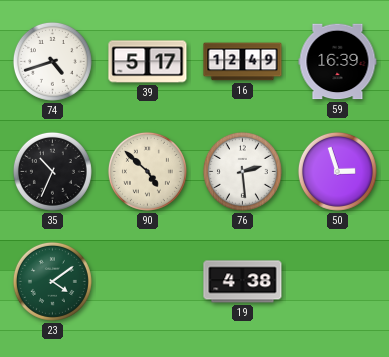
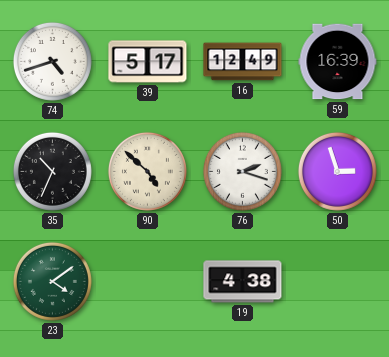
76: 2:29 -> 2:18 (242, 171)
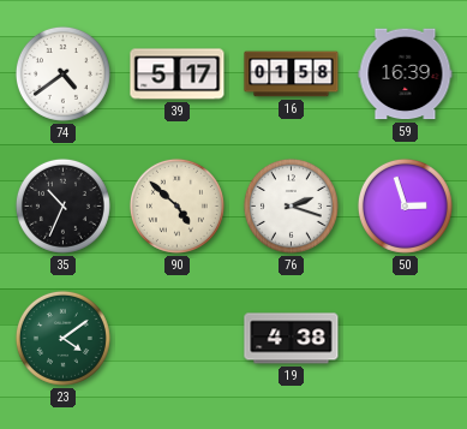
74: 4:42 -> 4:39 (62, 73)
16: 12:49 -> 01:58 (292, 75)
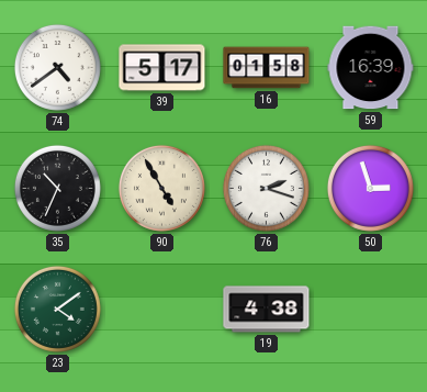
90: 4:52 -> 4:55 (161, 188)
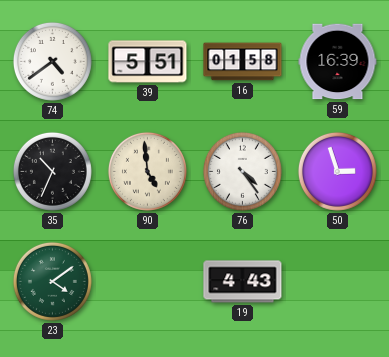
39: 5:17 -> 5:51 (148, 62)
90: 4:55 -> 4:59 (147, 171)
76: 2:18 -> 4:24 (242, 171)
19: 4:38 -> 4:43 (243, 282)
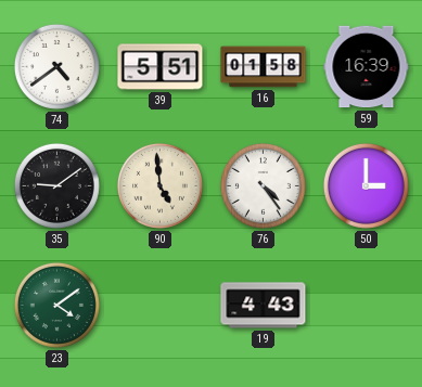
35: 10:34 -> 9:09 (56, 185)
50: 2:57 -> 3:00 (366, 185)
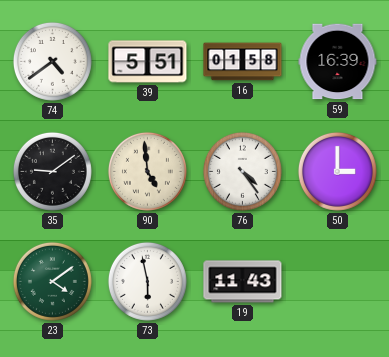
73: none -> 5:58 (147, 281)
19: 4:43 -> 11:43 (243, 282)
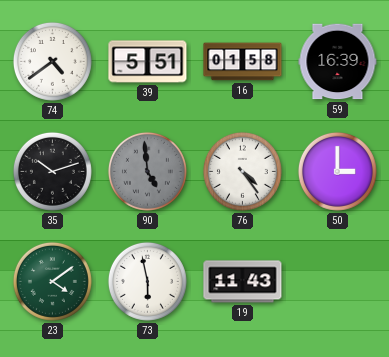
35: 9:09 -> 10:12 (52, 171)
90 dial: cream -> grey (147, 171)
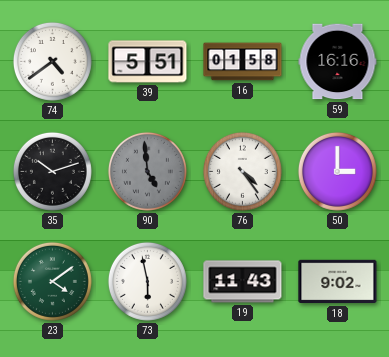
59: 16:39 -> 16:16 (338, 62)
18: none -> 9:02 (338, 282)
